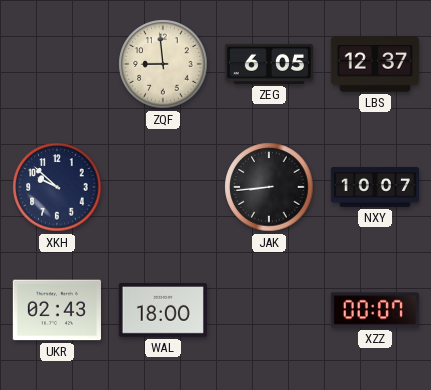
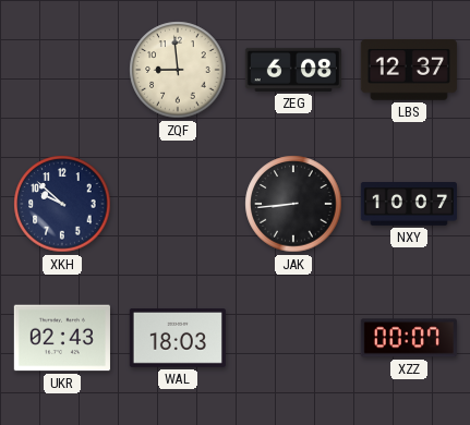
ZEG: 6:05 -> 6:08 (292, 70)
WAL: 18:00 -> 18:03 (178, 339)
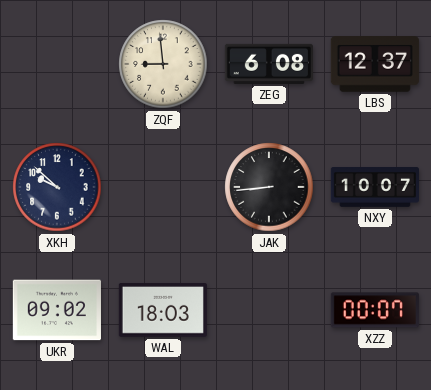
UKR: 02:43 -> 09:02 (57, 310)
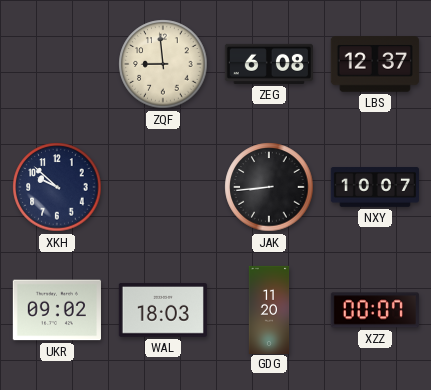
GDG: none -> 11:20 (269, 309)
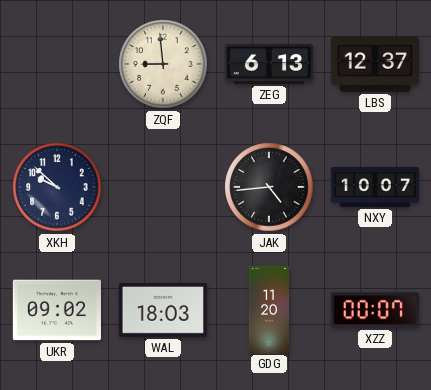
ZEG: 6:08 -> 6:13 (268, 64)
JAK: 8:44 -> 4:44 (269, 187)
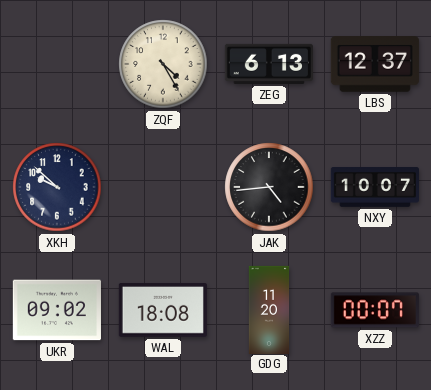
ZQF: 8:59 -> 4:25 (163, 64)
WAL: 18:03 -> 18:08 (163, 311)
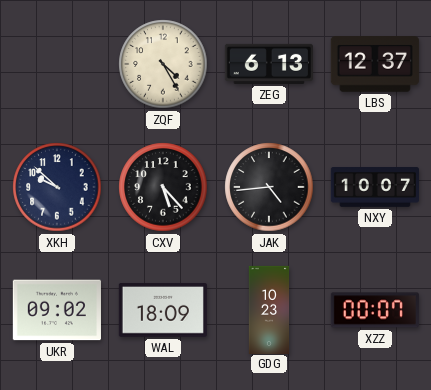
CXV: none -> 5:23 (163, 187)
WAL: 18:08 -> 18:09 (163, 311)
GDG: 11:20 -> 10:23 (269, 309)
